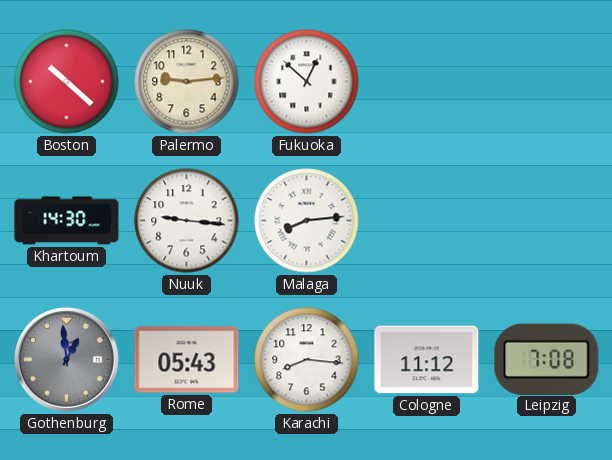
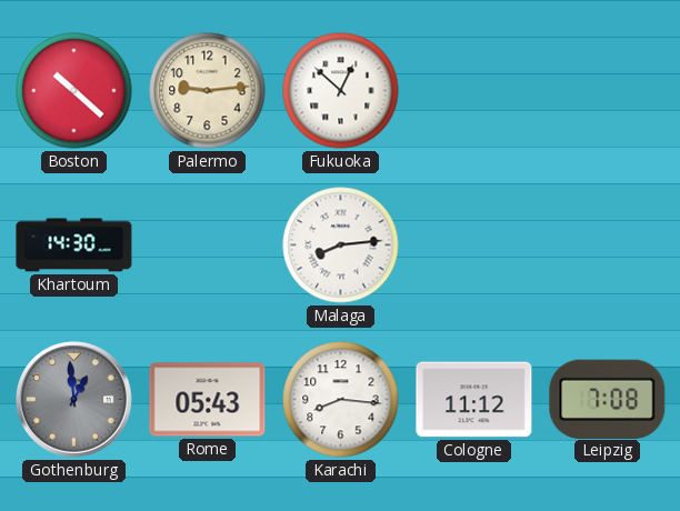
Nuuk: 9:16 -> none (187, 221)
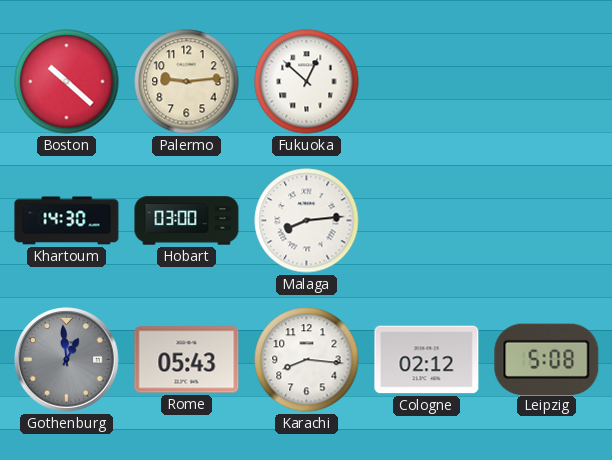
Hobart: none -> 03:00 (187, 221)
Cologne: 11:12 -> 02:12 (427, 360)
Leipzig: 7:08 -> 5:08 (547, 359)
